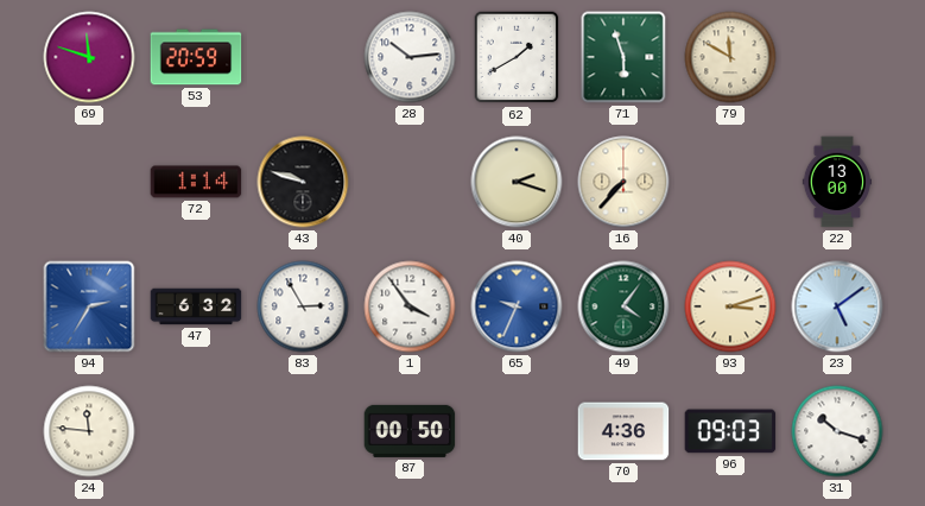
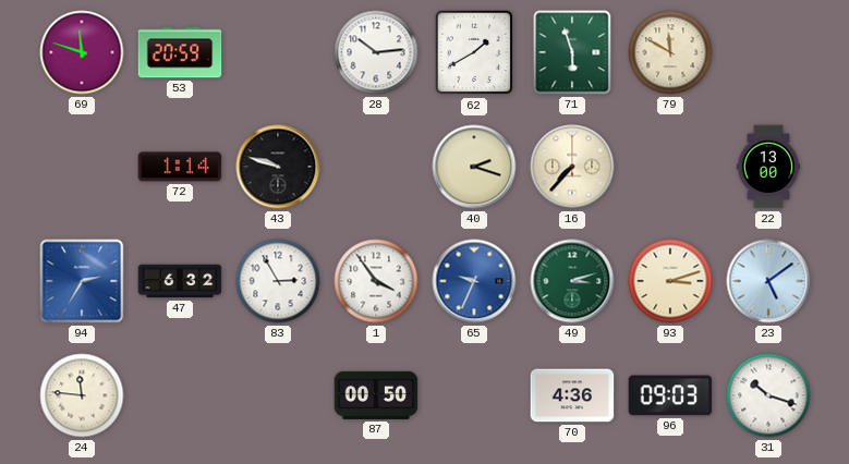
49: 4:06 -> 3:12 (572, 281)
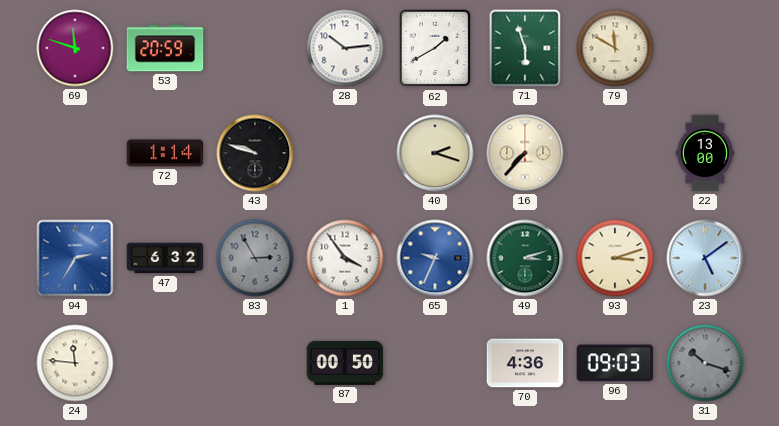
83 dial: white -> grey (255, 258)
31 dial: white -> grey (705, 363)
